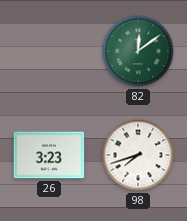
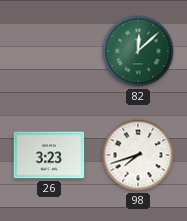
82: 12:09 -> 12:08 (138, 51)
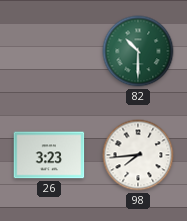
82: 12:08 -> 10:30 (138, 51)
98: 7:42 -> 7:44 (138, 155)
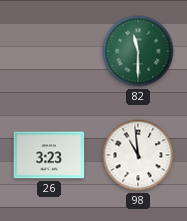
82: 10:30 -> 11:30 (138, 51)
98: 7:44 -> 10:59 (138, 155)
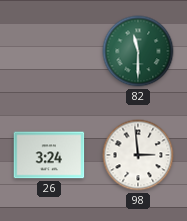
26: 3:23 -> 3:24 (49, 155)
98: 10:59 -> 2:59 (138, 155)
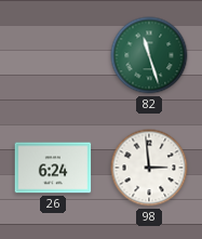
82: 11:30 -> 11:27 (149, 55)
26: 3:24 -> 6:24 (53, 168)
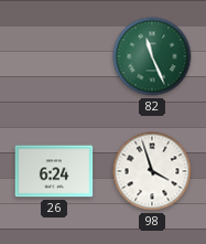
82: 11:27 -> 11:26 (152, 56)
98: 2:59 -> 3:57 (152, 171)
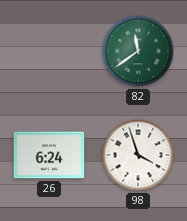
82: 11:26 -> 11:39 (138, 51)
